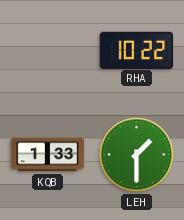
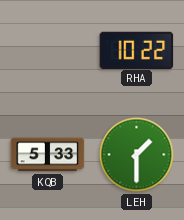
KQB: 1:33 -> 5:33 (48, 155)
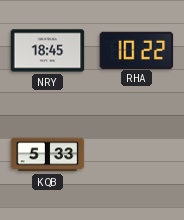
NRY: none -> 18:45 (48, 51)
LEH: 1:30 -> none (137, 155)
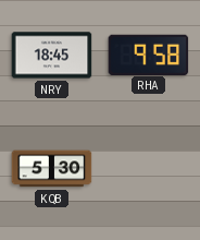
RHA: 10:22 -> 9:58 (149, 55)
KQB: 5:33 -> 5:30 (52, 169)
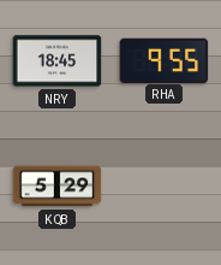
RHA: 9:58 -> 9:55 (165, 60)
KQB: 5:30 -> 5:29 (58, 187)
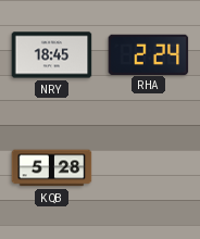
RHA: 9:55 -> 2:24 (149, 54)
KQB: 5:29 -> 5:28 (52, 168)
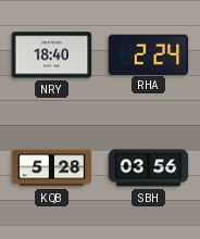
NRY: 18:45 -> 18:40 (52, 55)
SBH: none -> 03:56 (149, 168)
